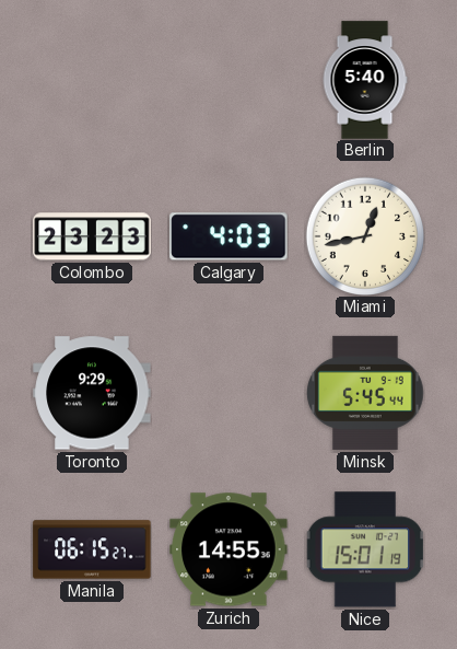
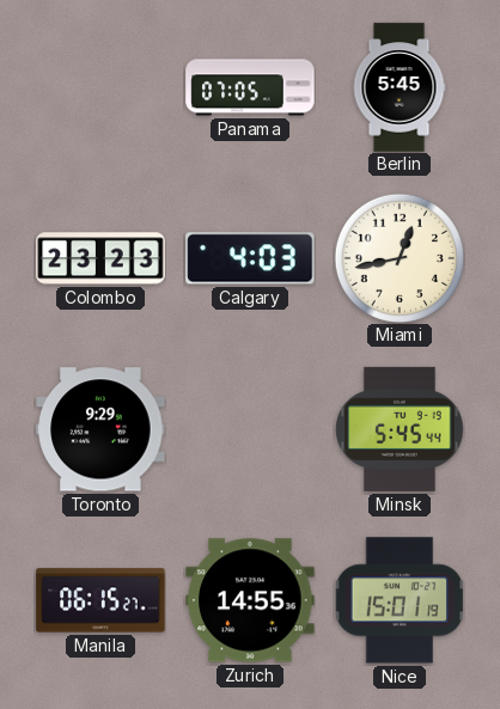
Panama: none -> 07:05 (250, 87)
Berlin: 5:40 -> 5:45 (400, 87)
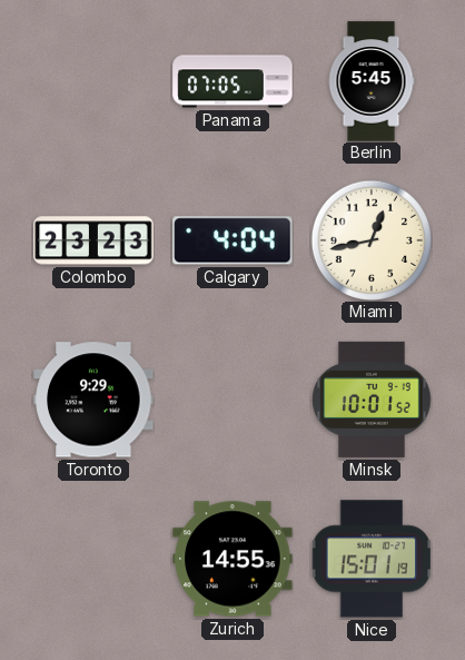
Calgary: 4:03 -> 4:04 (233, 240)
Minsk: 5:45 -> 10:01 (372, 400)
Manila: 06:15 -> none (100, 600)
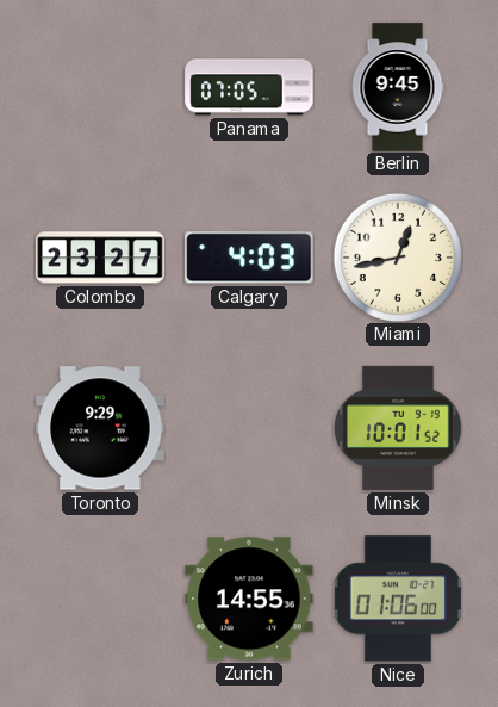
Berlin: 5:45 -> 9:45 (398, 87)
Colombo: 23:23 -> 23:27 (100, 258)
Calgary: 4:04 -> 4:03 (249, 258)
Nice: 15:01 -> 01:06 (398, 599)
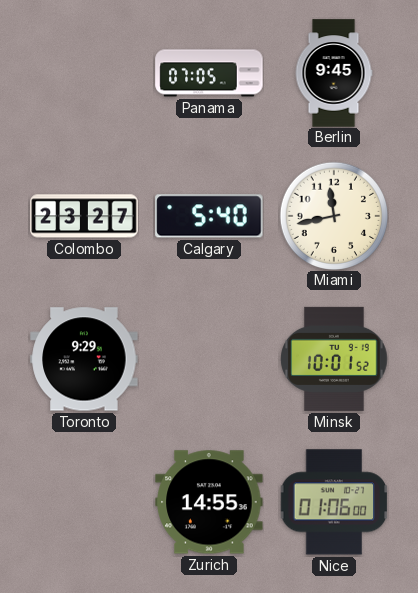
Calgary: 4:03 -> 5:40 (209, 216)
Miami: 12:43 -> 11:43 (333, 215)
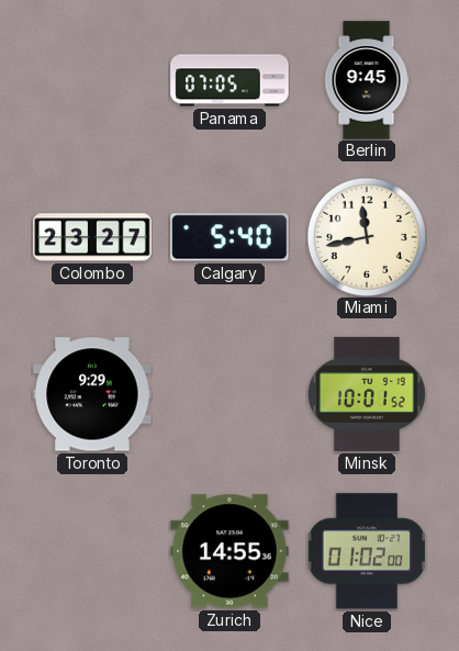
Nice: 01:06 -> 01:02 (367, 551)
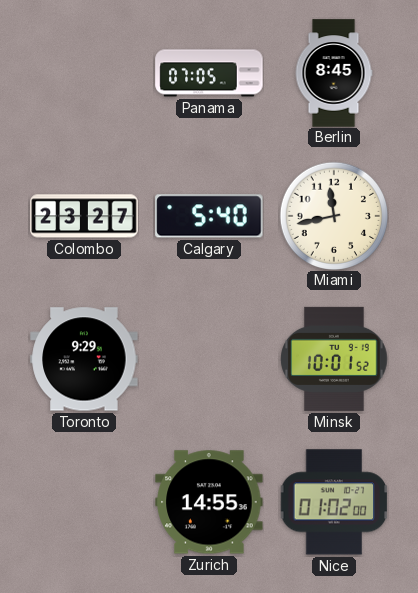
Berlin: 9:45 -> 8:45 (334, 73)
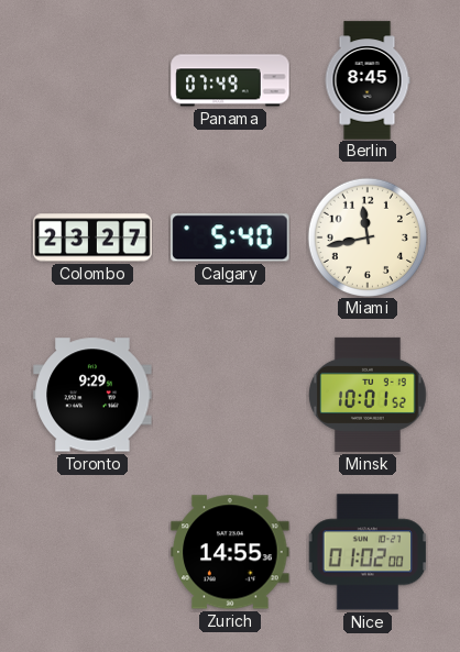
Panama: 07:05 -> 07:49 (230, 80)
